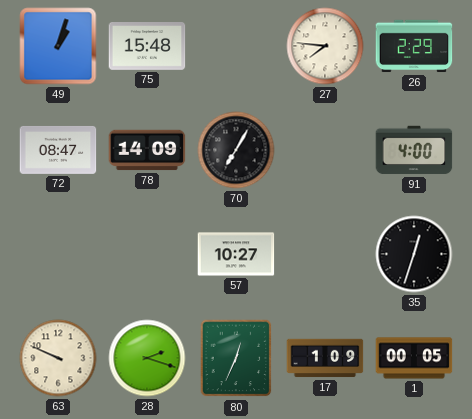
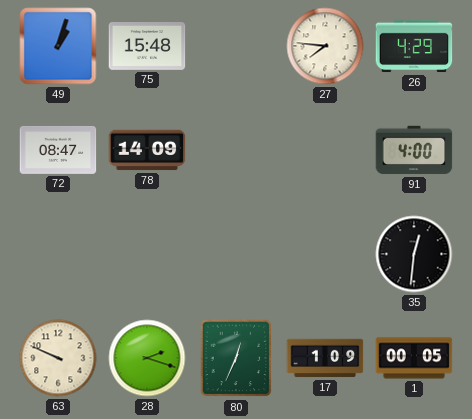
26: 2:29 -> 4:29 (414, 46)
70: 7:05 -> none (236, 150)
57: 10:27 -> none (236, 254)
35: 12:33 -> 12:31 (414, 254)
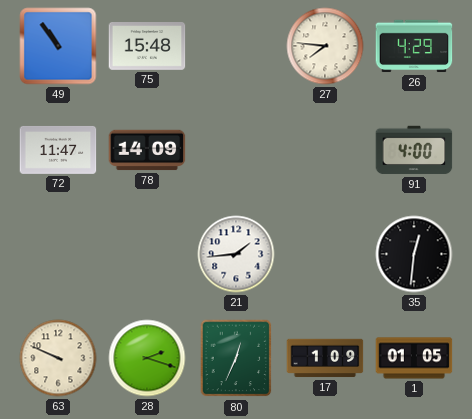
49: 1:03 -> 10:54 (58, 46)
72: 08:47 -> 11:47 (58, 150)
21: none -> 1:44 (236, 254)
1: 00:05 -> 01:05 (414, 358)
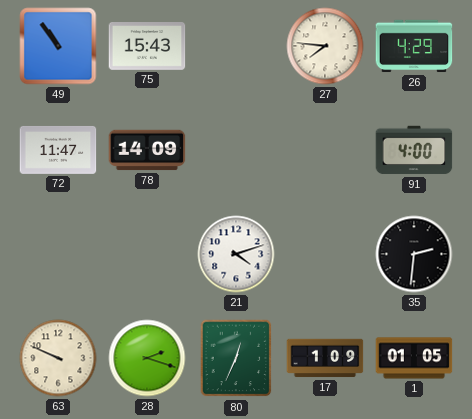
75: 15:48 -> 15:43 (147, 47)
21: 1:44 -> 4:12 (236, 254)
35: 12:31 -> 2:31 (414, 254)
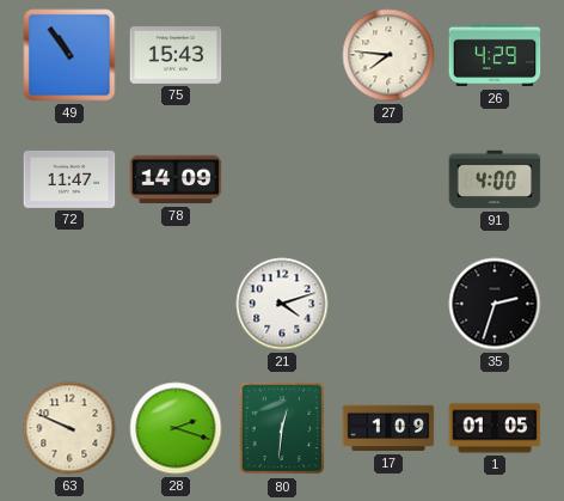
35: 2:31 -> 2:33 (495, 304)
80: 12:34 -> 12:31 (282, 428)
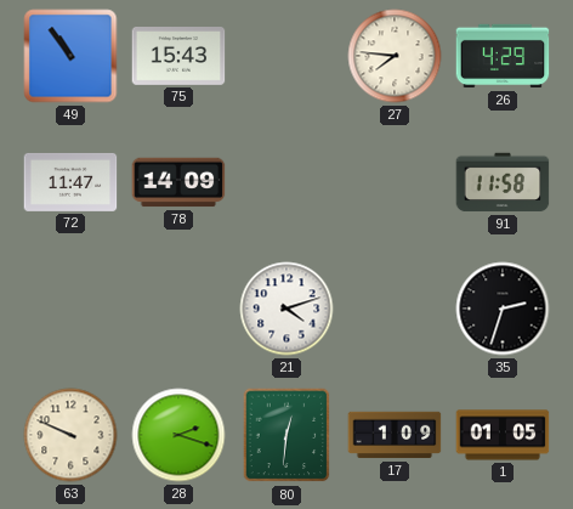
91: 4:00 -> 11:58 (503, 182)
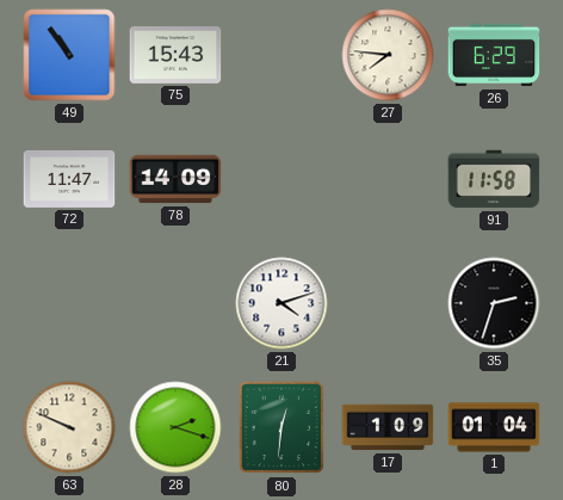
26: 4:29 -> 6:29 (494, 55)
1: 01:05 -> 01:04 (494, 427)
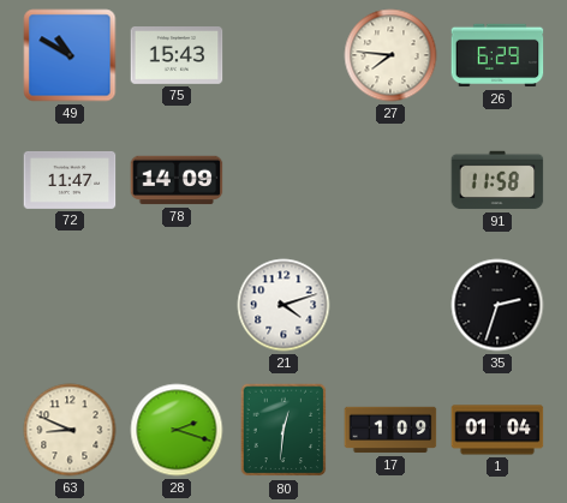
49: 10:54 -> 10:50 (70, 55)
63: 9:49 -> 8:49 (70, 430)
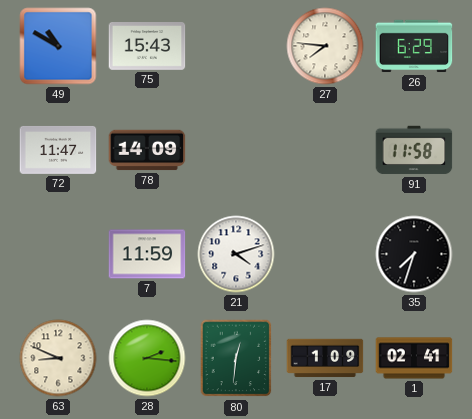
7: none -> 11:59 (147, 254)
35: 2:33 -> 7:33 (414, 254)
28: 2:18 -> 2:16 (147, 358)
1: 01:04 -> 02:41 (414, 358)
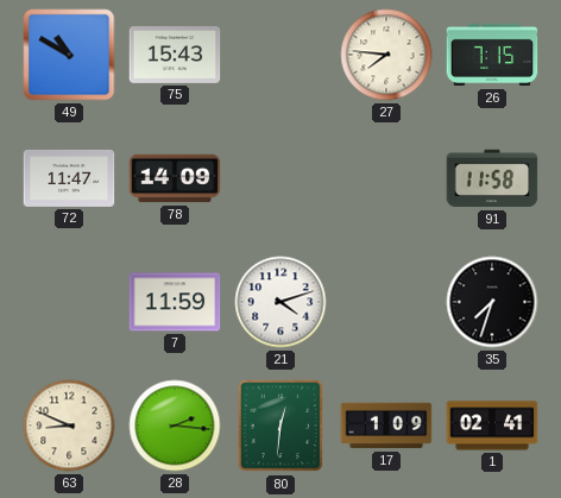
26: 6:29 -> 7:15 (492, 55)
